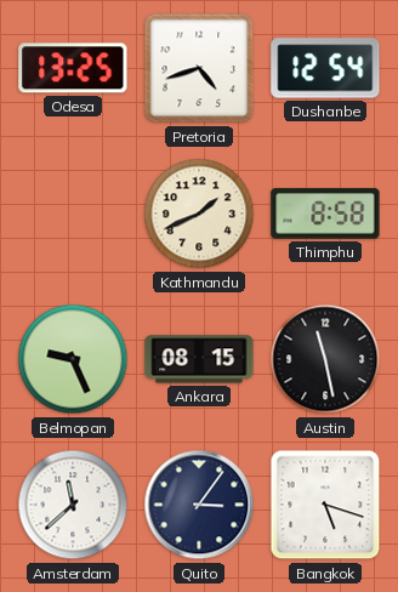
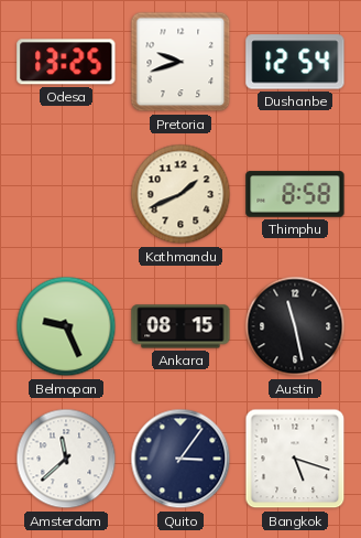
Pretoria: 4:42 -> 9:42 (180, 62)
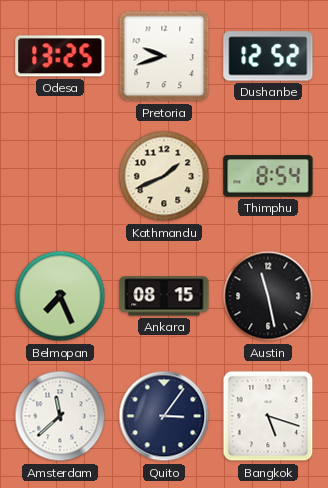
Dushanbe: 12:54 -> 12:52 (268, 56)
Thimphu: 8:58 -> 8:54 (268, 176)
Belmopan: 9:26 -> 7:26 (60, 296)
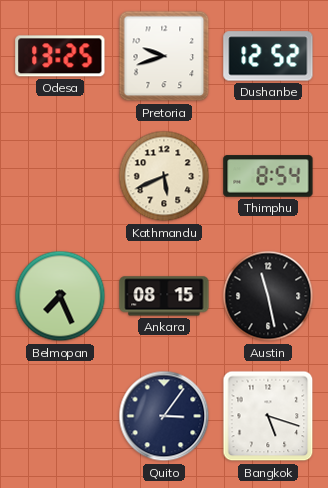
Kathmandu: 1:41 -> 5:41 (164, 176)
Amsterdam: 11:38 -> none (60, 416)
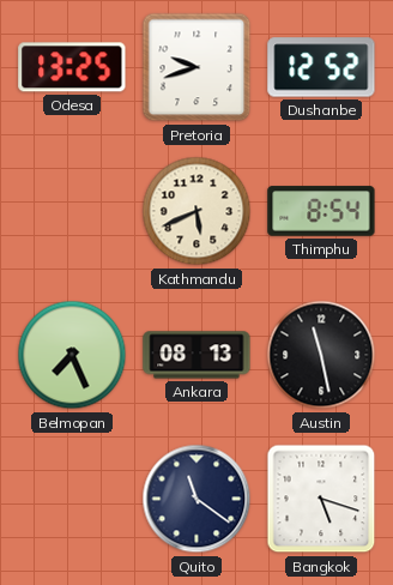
Ankara: 08:15 -> 08:13 (196, 355)
Quito: 3:06 -> 11:21 (196, 499)
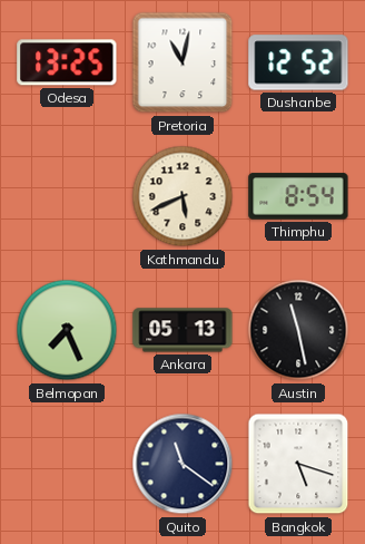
Pretoria: 9:42 -> 11:02 (182, 62)
Ankara: 08:13 -> 05:13 (182, 330)
